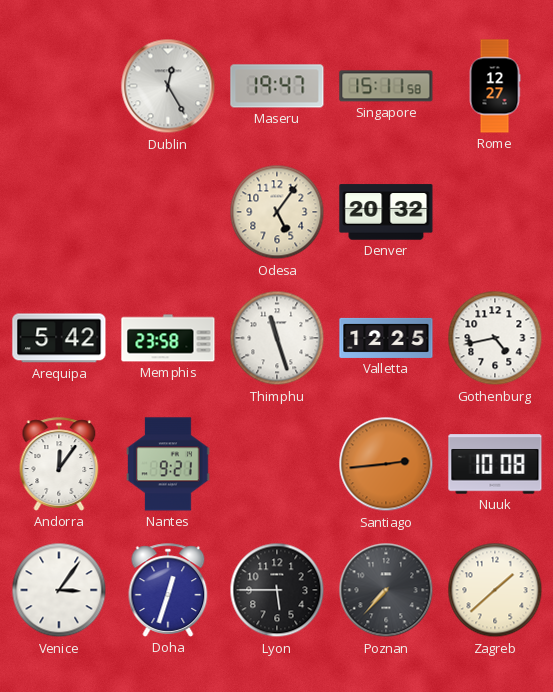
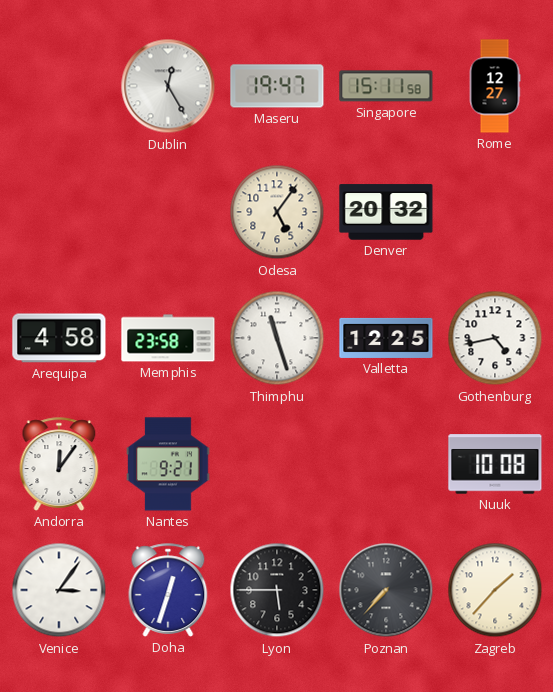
Arequipa: 5:42 -> 4:58 (59, 338)
Santiago: 2:44 -> none (386, 464)
Zagreb: 1:38 -> 1:37 (495, 590)
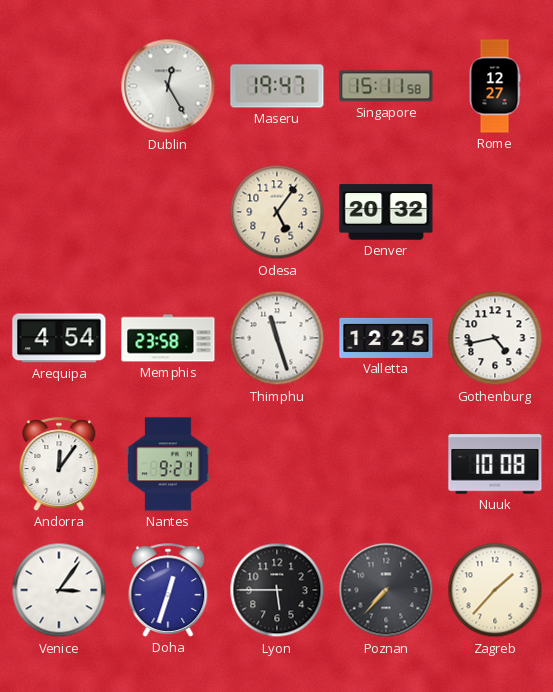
Arequipa: 4:58 -> 4:54 (59, 338)
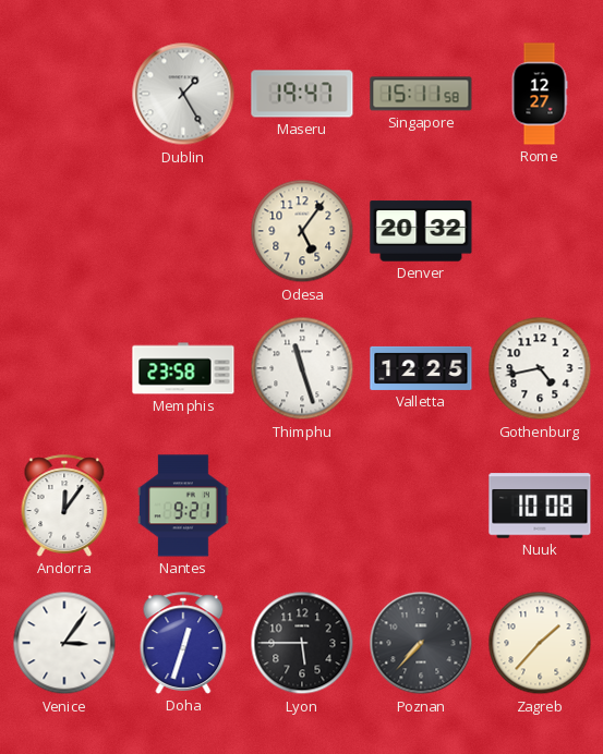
Dublin: 12:25 -> 1:25 (183, 94)
Arequipa: 4:54 -> none (59, 338)
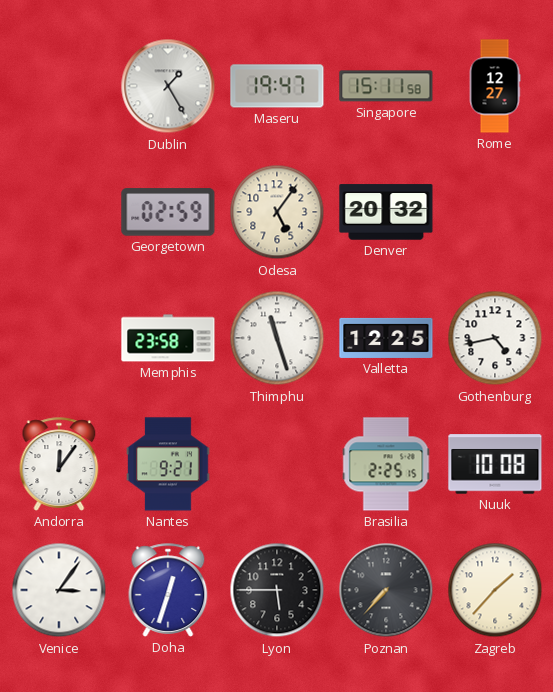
Georgetown: none -> 02:59 (168, 212)
Brasilia: none -> 2:25 (386, 464)
